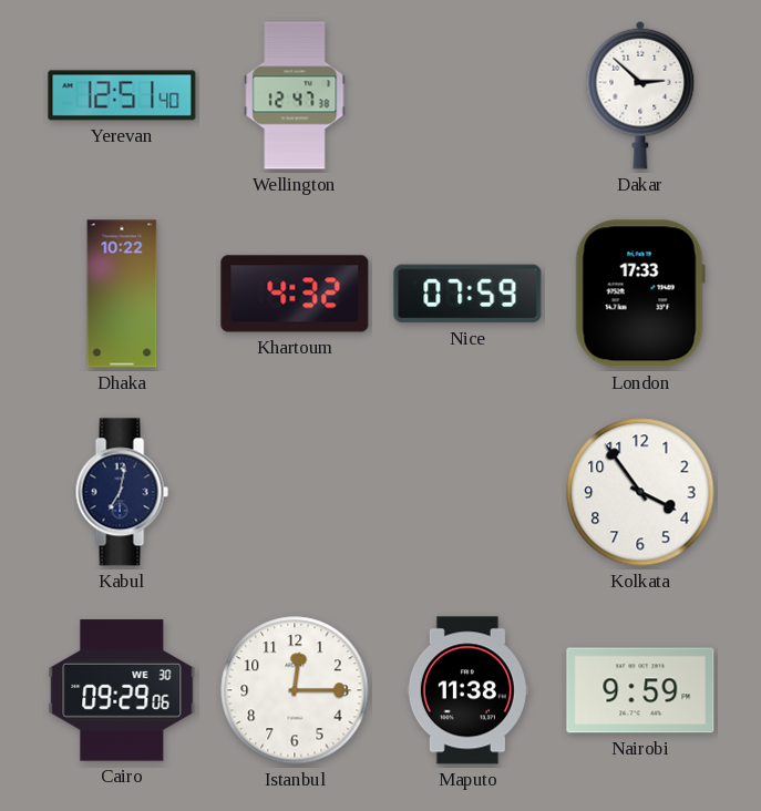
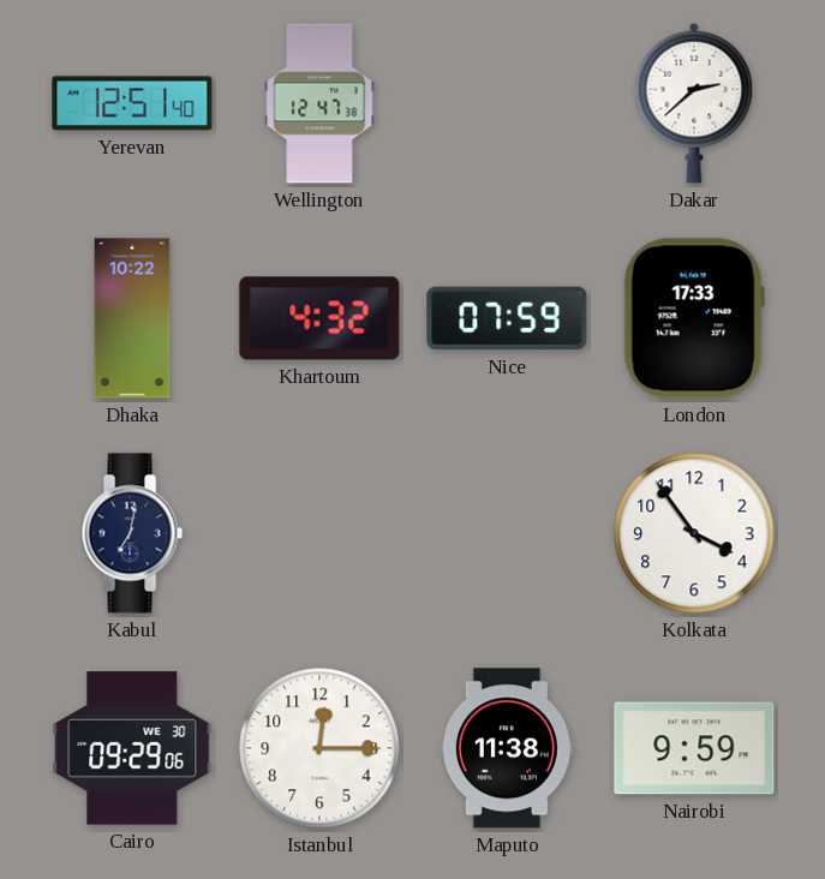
Dakar: 2:52 -> 2:38 (694, 103)
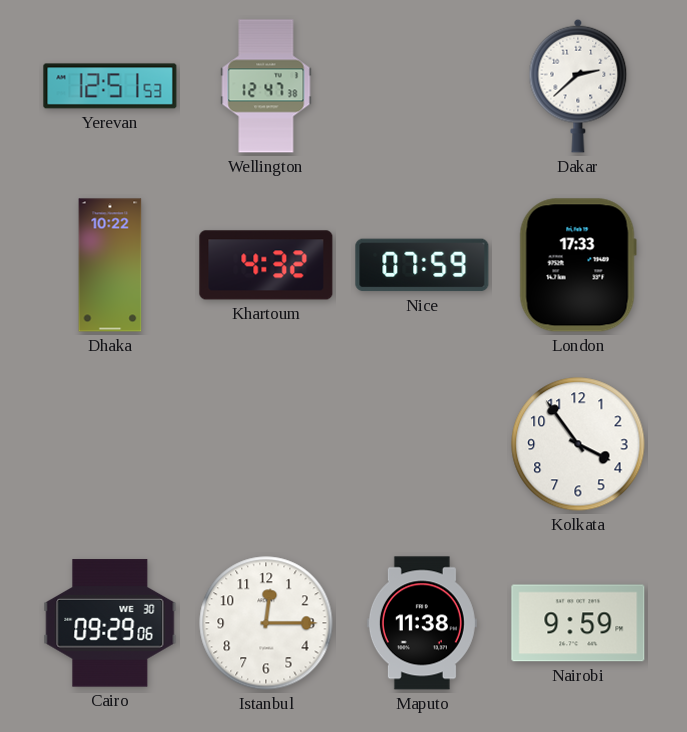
Yerevan: 12:51:40 -> 12:51:53 (110, 86)
Kabul: 7:02 -> none (132, 533)
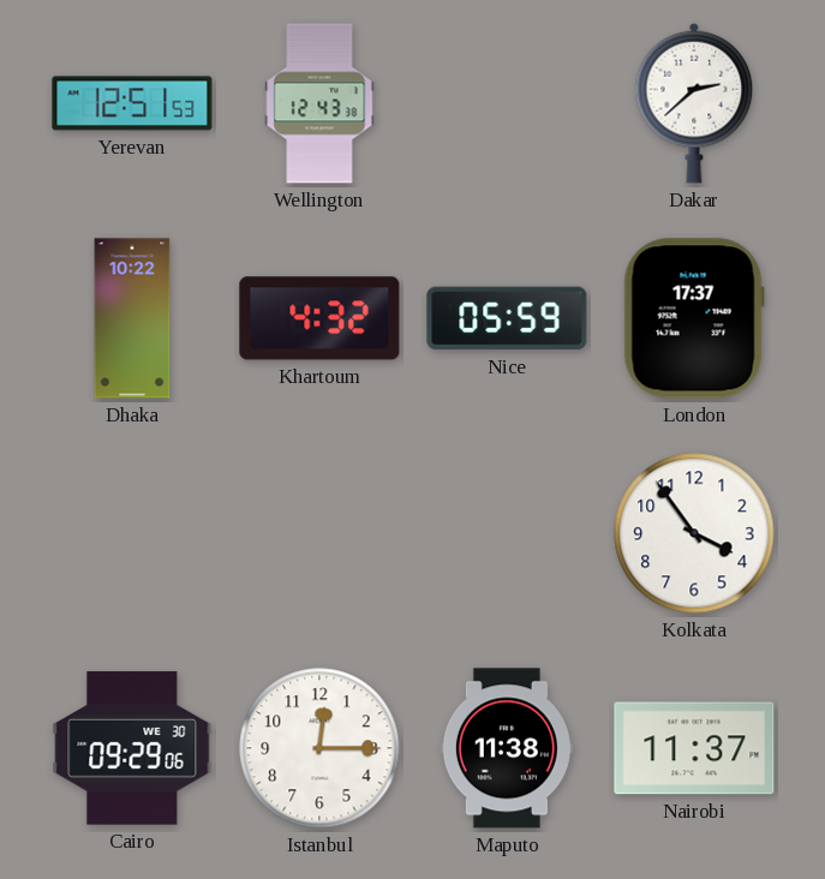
Wellington: 12:47 -> 12:43 (319, 103)
Nice: 07:59 -> 05:59 (507, 318)
London: 17:33 -> 17:37 (694, 318)
Nairobi: 9:59 -> 11:37 (694, 748)
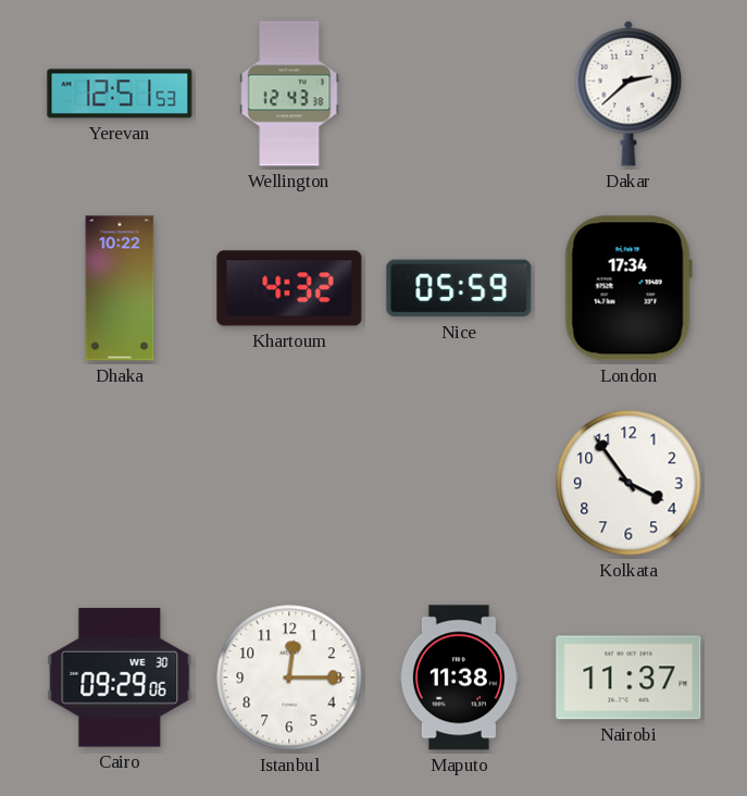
London: 17:37 -> 17:34 (628, 288)
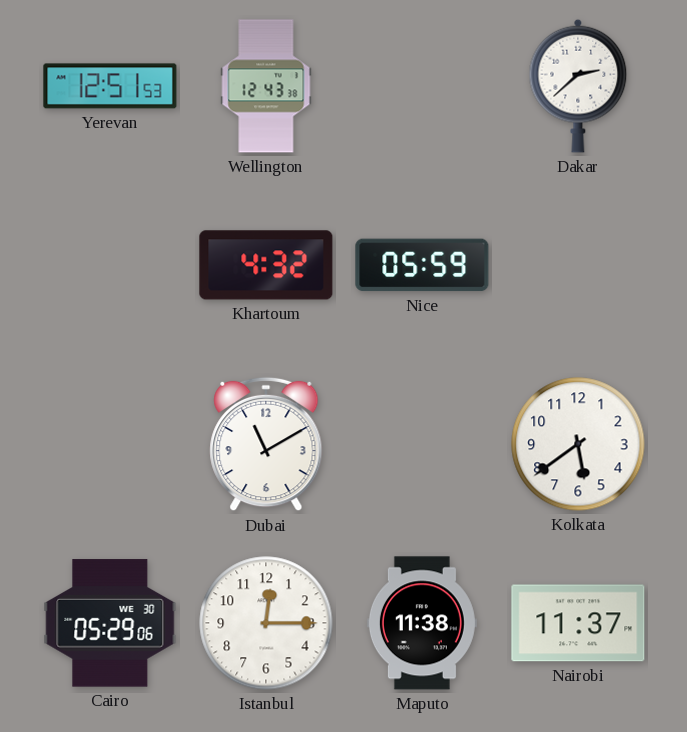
Dhaka: 10:22 -> none (120, 288)
London: 17:34 -> none (628, 288)
Dubai: none -> 11:10 (266, 444)
Kolkata: 3:54 -> 5:39 (578, 444)
Cairo: 09:29 -> 05:29 (110, 623)
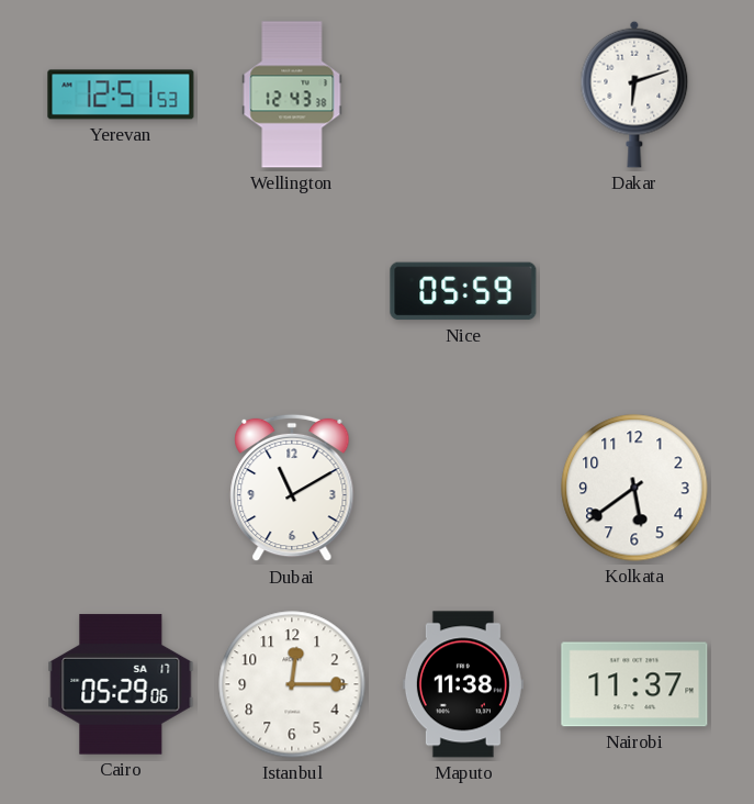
Dakar: 2:38 -> 6:12 (634, 94)
Khartoum: 4:32 -> none (266, 265)
Cairo date: WE 30 -> SA 17 (121, 684)
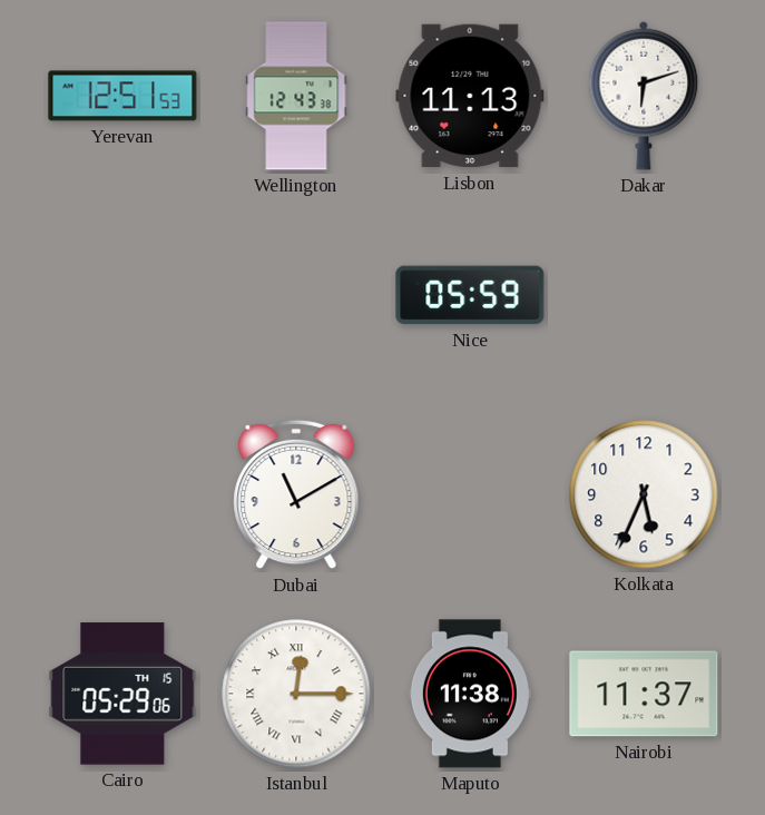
Lisbon: none -> 11:13 (470, 96)
Kolkata: 5:39 -> 5:34 (644, 494)
Cairo date: SA 17 -> TH 15 (122, 694)
Istanbul numerals: Arabic -> Roman (296, 694)
